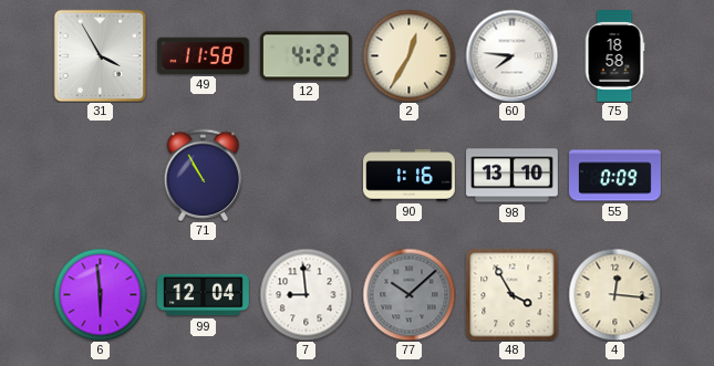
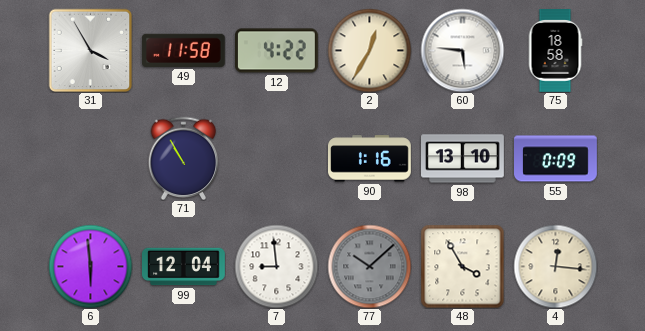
60: 7:46 -> 5:46 (462, 50)
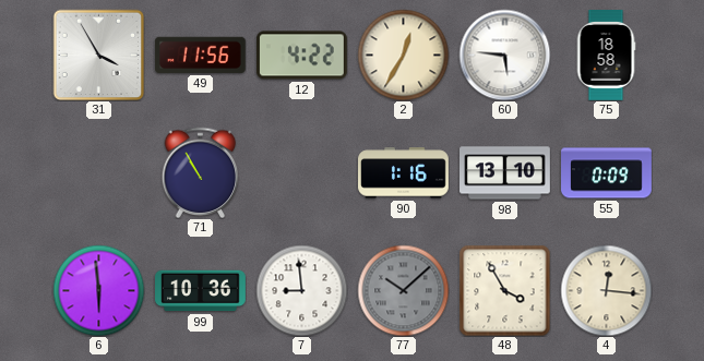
49: 11:58 -> 11:56 (200, 55)
99: 12:04 -> 10:36 (201, 291)
